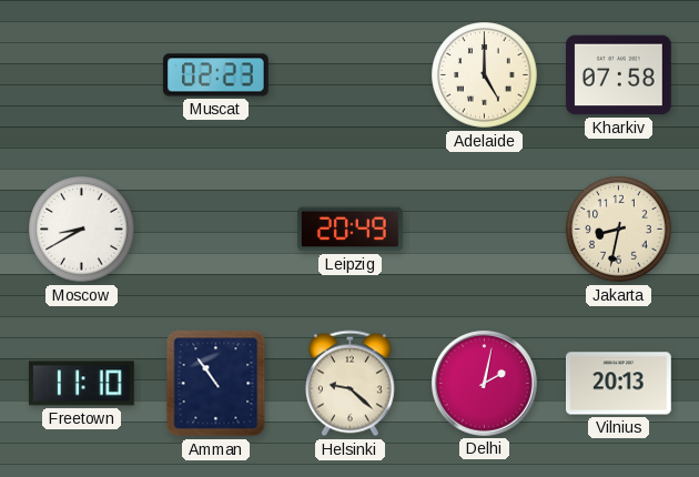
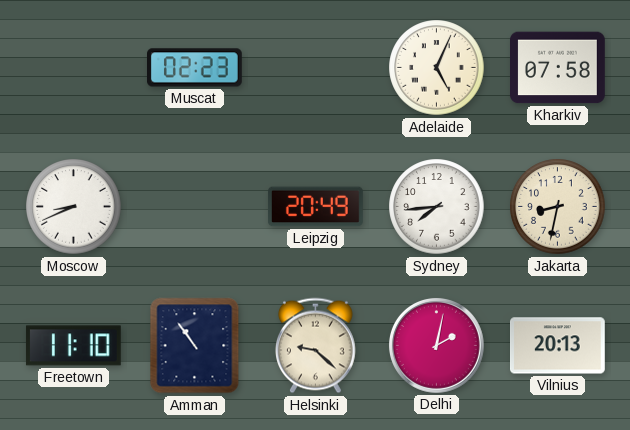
Adelaide: 5:00 -> 5:04 (437, 68)
Moscow: 8:40 -> 8:41 (74, 207)
Sydney: none -> 7:44 (437, 207)
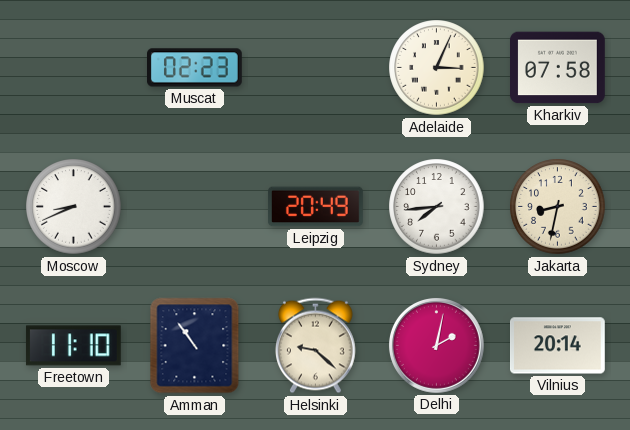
Adelaide: 5:04 -> 3:04 (437, 68)
Vilnius: 20:13 -> 20:14 (558, 346)
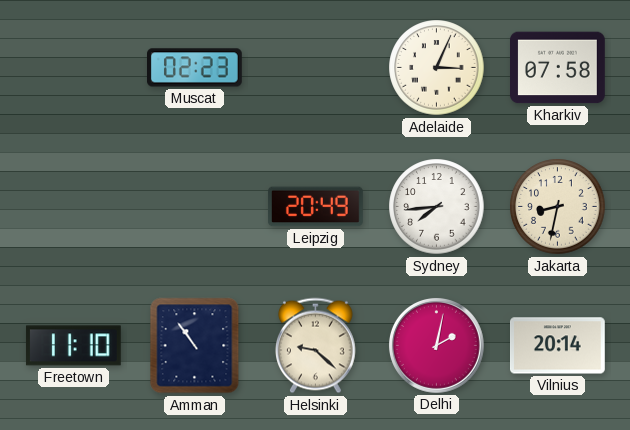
Moscow: 8:41 -> none (74, 207)
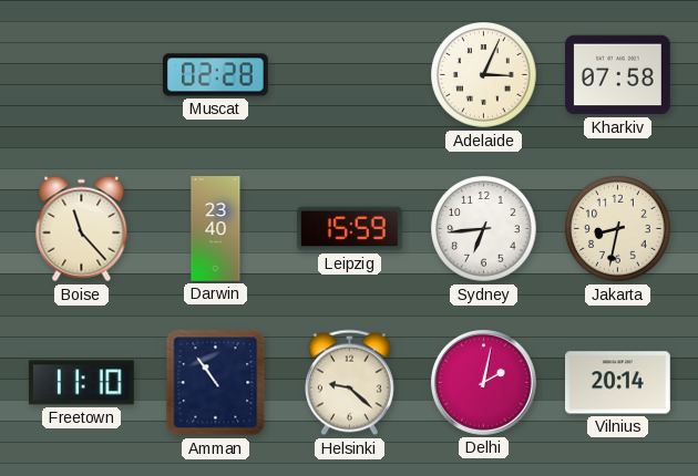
Muscat: 02:23 -> 02:28 (216, 75)
Boise: none -> 11:23 (82, 229)
Darwin: none -> 23:40 (216, 229)
Leipzig: 20:49 -> 15:59 (350, 229)
Sydney: 7:44 -> 6:44 (484, 229)
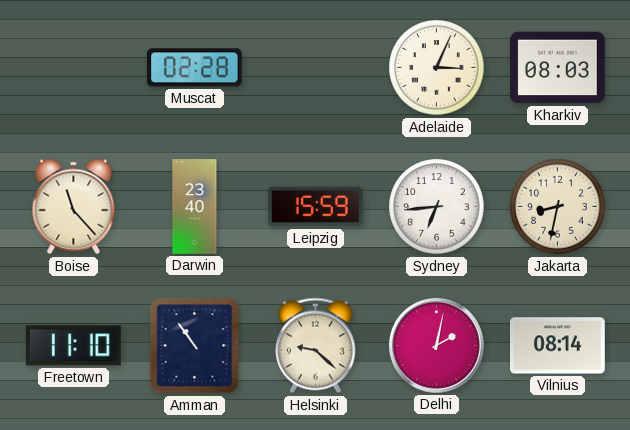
Kharkiv: 07:58 -> 08:03 (558, 68)
Vilnius: 20:14 -> 08:14 (558, 346)
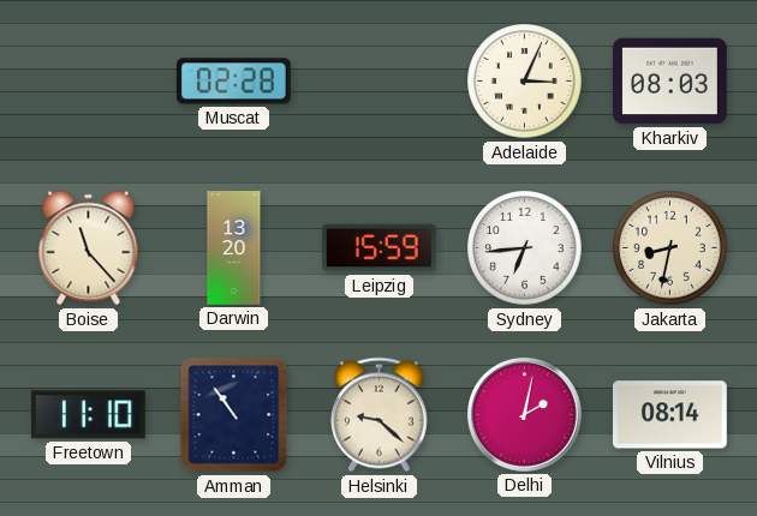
Darwin: 23:40 -> 13:20 (234, 248)
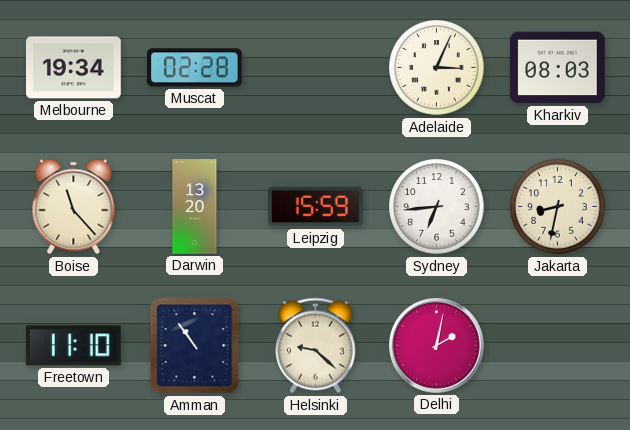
Melbourne: none -> 19:34 (74, 68)
Vilnius: 08:14 -> none (670, 415)
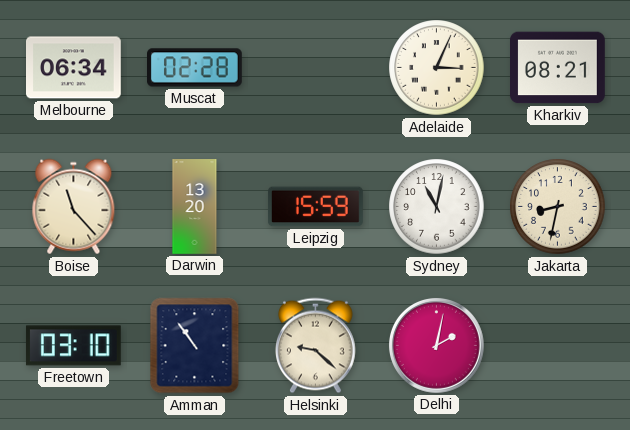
Melbourne: 19:34 -> 06:34 (74, 68)
Kharkiv: 08:03 -> 08:21 (558, 68)
Sydney: 6:44 -> 11:02 (437, 207)
Freetown: 11:10 -> 03:10 (73, 346)
